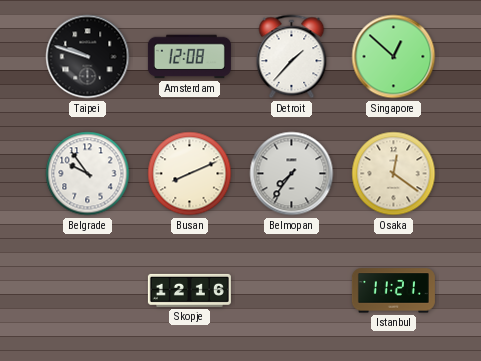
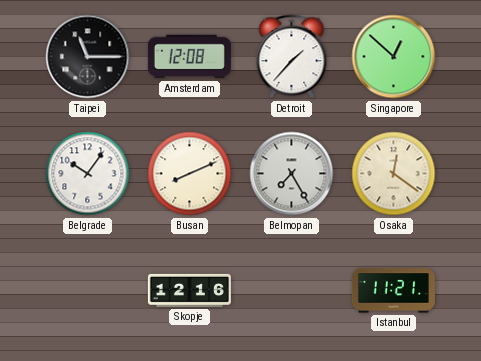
Taipei: 9:48 -> 11:15 (88, 57)
Belgrade: 9:54 -> 10:06 (88, 174)
Belmopan: 7:36 -> 7:25 (292, 174)
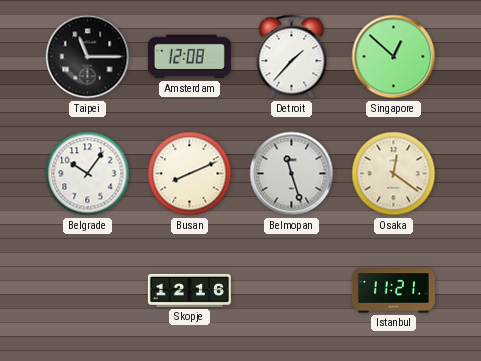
Belmopan: 7:25 -> 11:27 (292, 174)
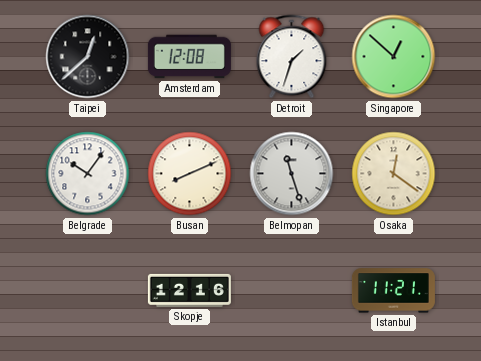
Taipei: 11:15 -> 12:38 (88, 57)
Detroit: 1:37 -> 1:33 (292, 57)
